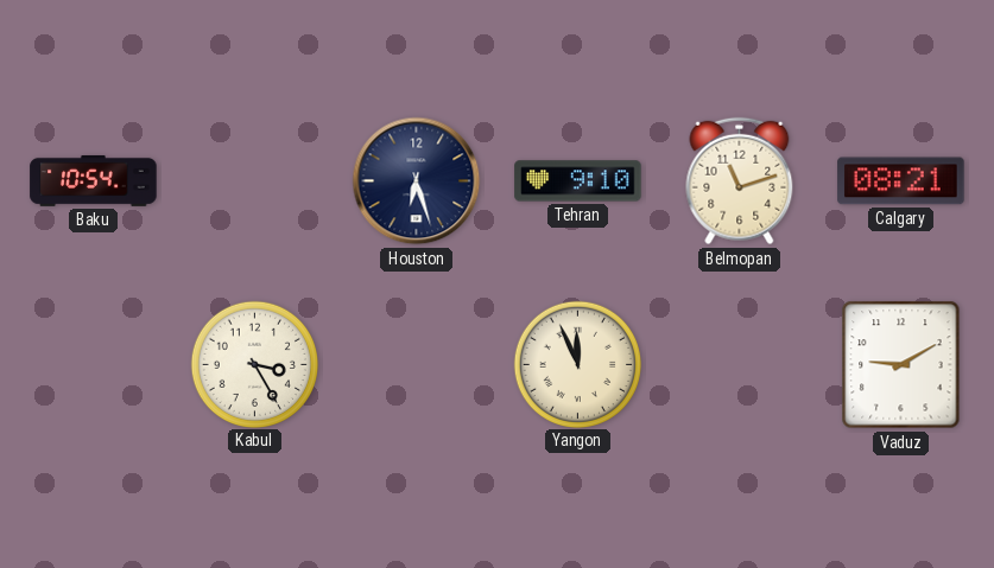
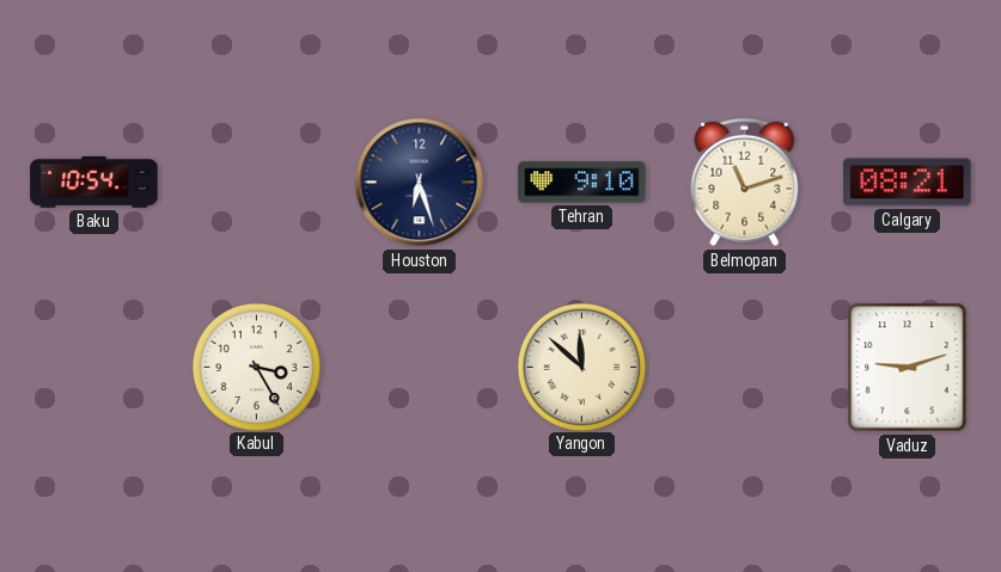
Yangon: 11:56 -> 11:52 (581, 367)
Vaduz: 9:10 -> 9:12 (908, 368)
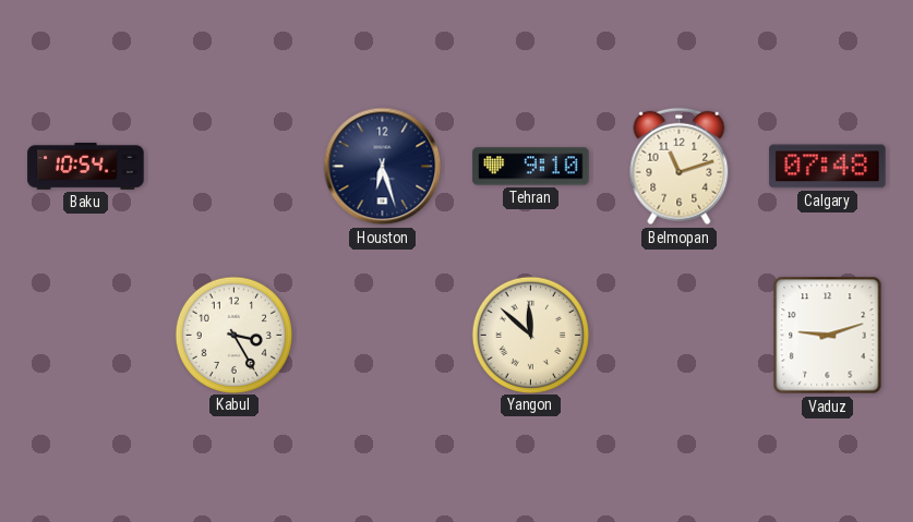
Calgary: 08:21 -> 07:48 (828, 167)
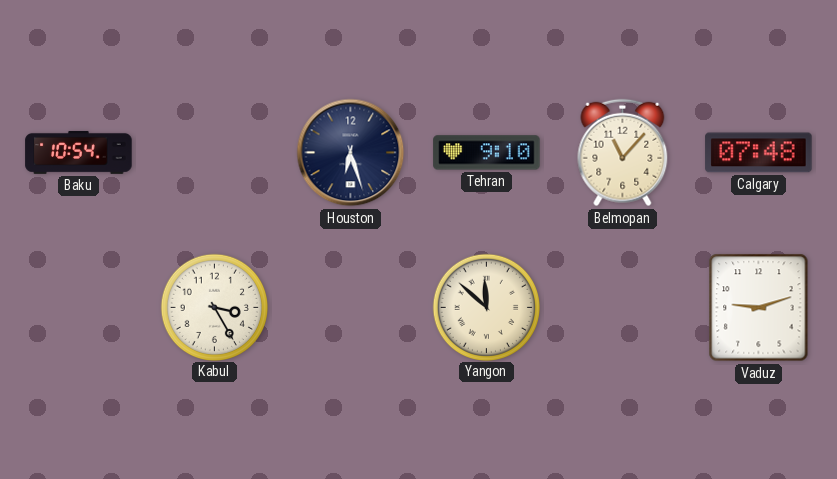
Belmopan: 11:12 -> 11:07 (623, 153)
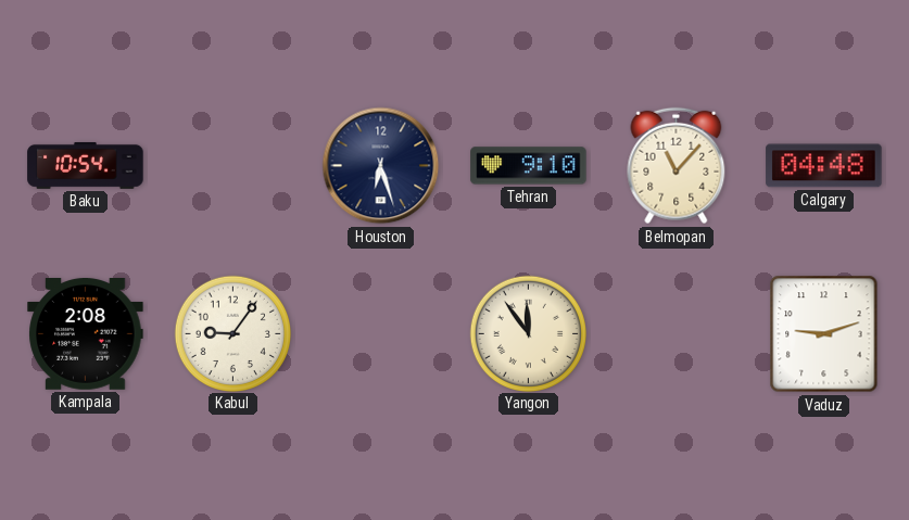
Calgary: 07:48 -> 04:48 (824, 166)
Kampala: none -> 2:08 (86, 334)
Kabul: 3:25 -> 9:06 (232, 333)
Yangon: 11:52 -> 11:54 (528, 333)
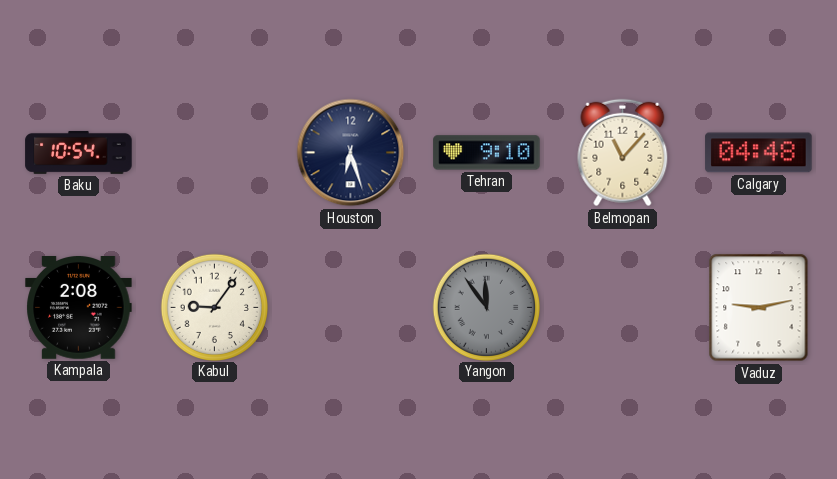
Yangon dial: cream -> grey (486, 307)
Vaduz: 9:12 -> 9:13 (759, 308)
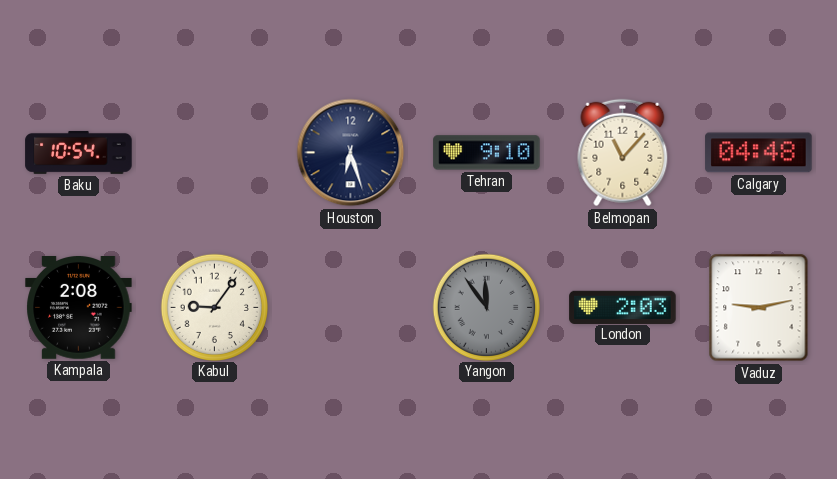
London: none -> 2:03 (623, 307)
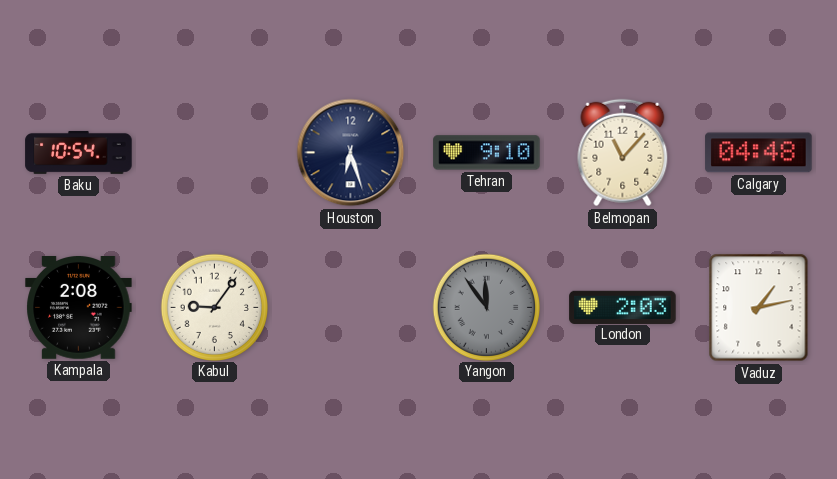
Vaduz: 9:13 -> 1:13 (759, 308)
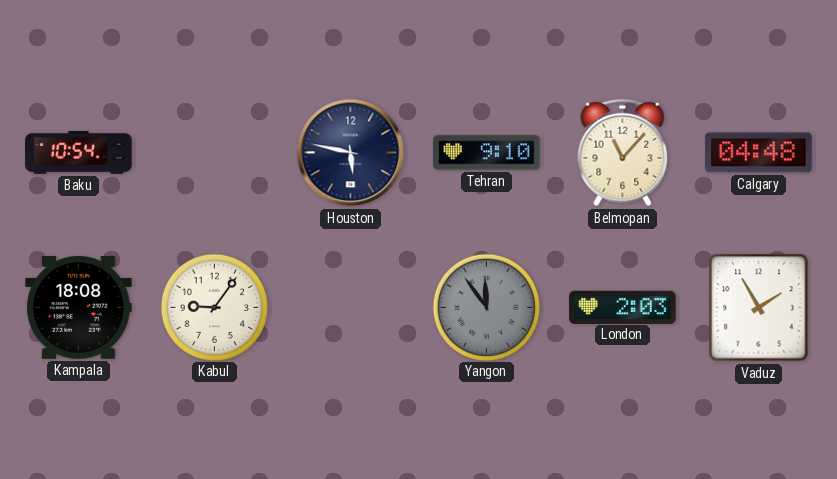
Houston: 6:27 -> 5:47 (351, 153)
Kampala: 2:08 -> 18:08 (79, 308)
Vaduz: 1:13 -> 1:55 (759, 308)
